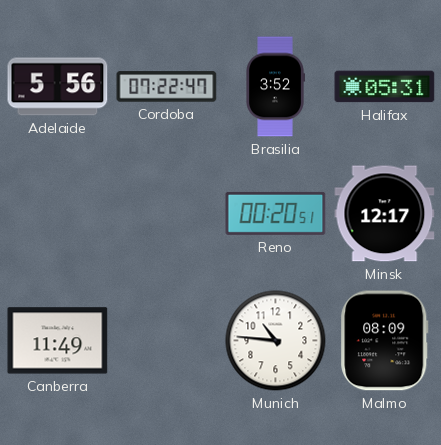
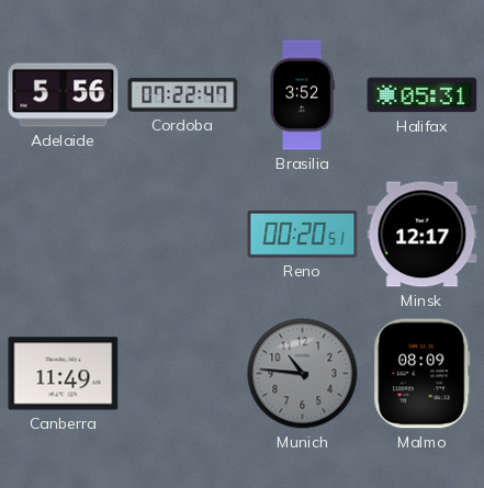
Munich dial: white -> grey (303, 374)
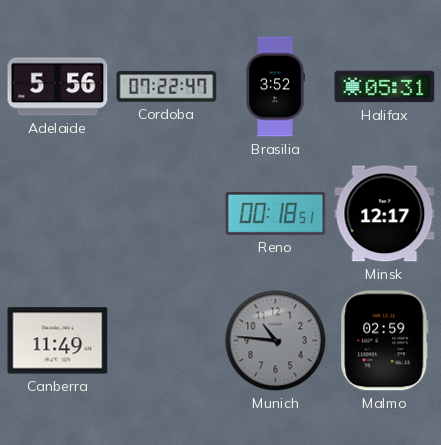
Reno: 00:20 -> 00:18 (276, 213)
Malmo: 08:09 -> 02:59 (385, 341)
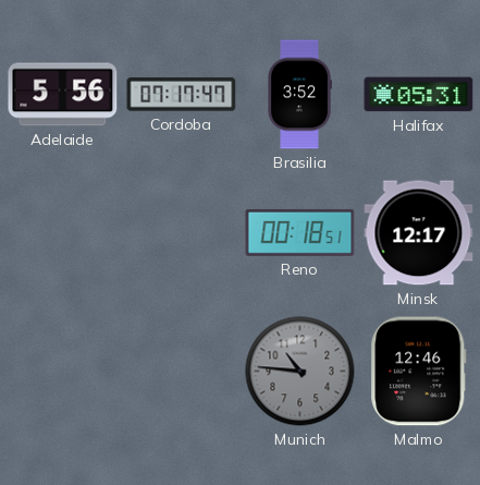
Cordoba: 07:22 -> 07:17 (182, 95)
Canberra: 11:49 -> none (58, 341)
Malmo: 02:59 -> 12:46 (419, 372)
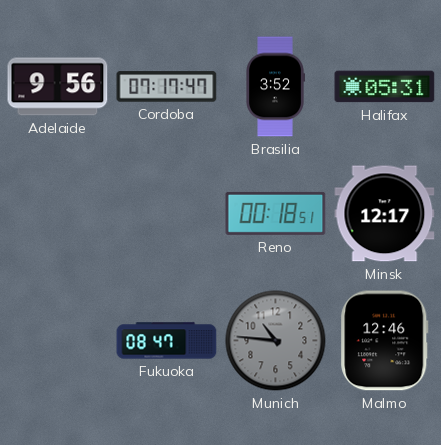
Adelaide: 5:56 -> 9:56 (58, 87)
Fukuoka: none -> 08:47 (167, 341)
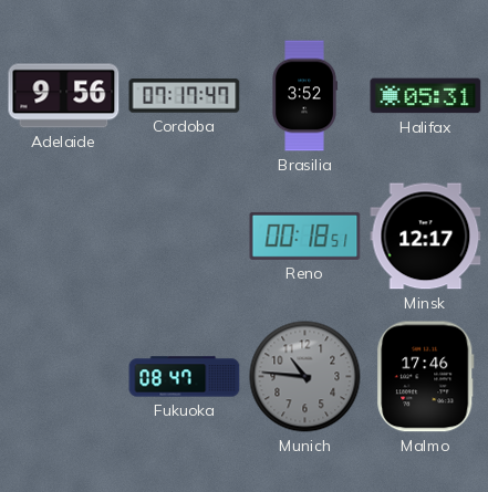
Malmo: 12:46 -> 17:46 (426, 377)
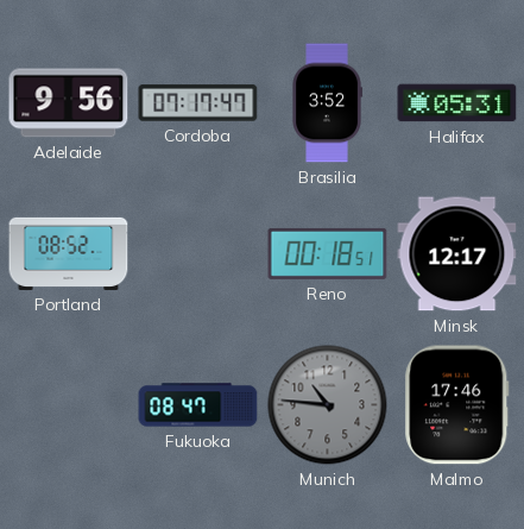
Portland: none -> 08:52 (69, 253)
